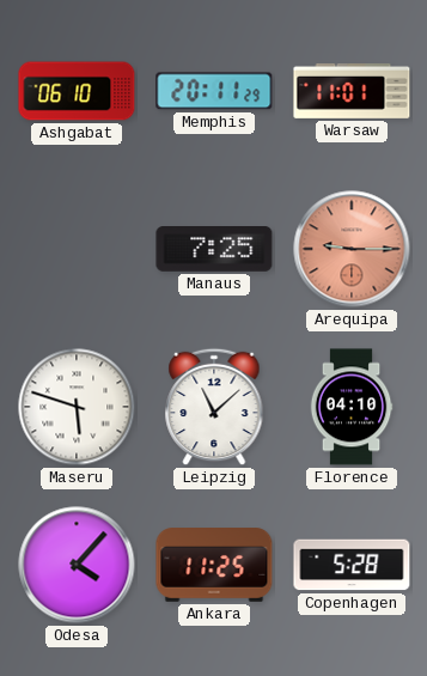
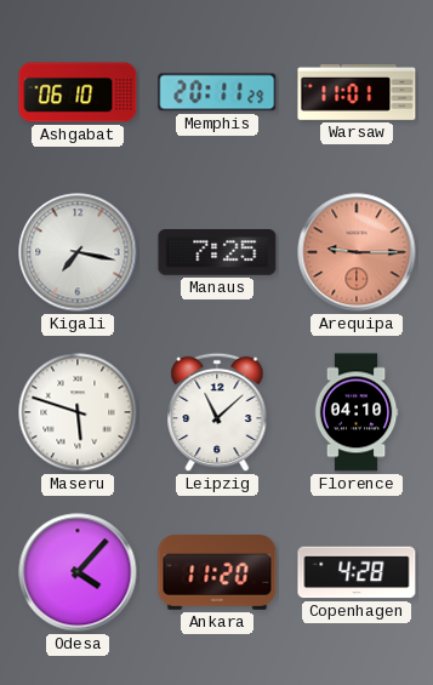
Kigali: none -> 7:17 (78, 252)
Ankara: 11:25 -> 11:20 (217, 572)
Copenhagen: 5:28 -> 4:28 (357, 572)
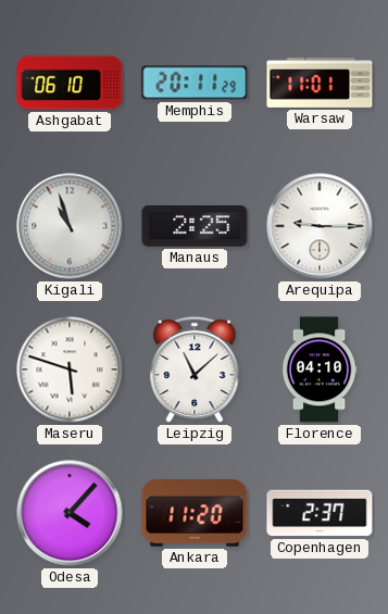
Kigali: 7:17 -> 10:57 (70, 226)
Manaus: 7:25 -> 2:25 (195, 226)
Arequipa dial: salmon -> white (320, 226)
Copenhagen: 4:28 -> 2:37 (320, 513)
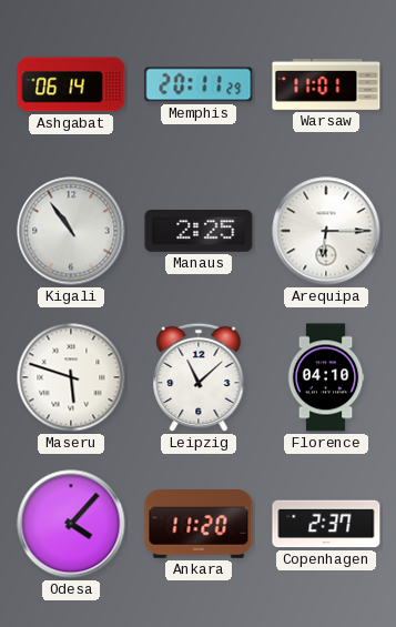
Ashgabat: 06:10 -> 06:14 (71, 84)
Kigali: 10:57 -> 10:54 (71, 231)
Arequipa: 9:15 -> 6:15 (326, 231)
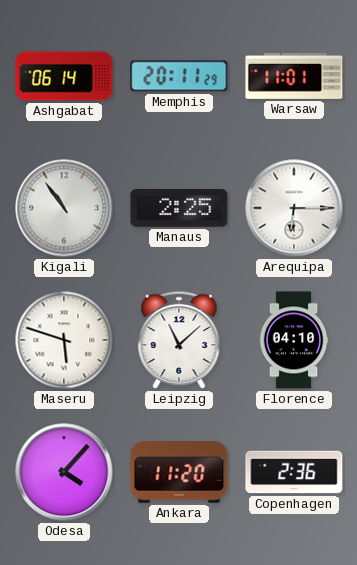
Copenhagen: 2:37 -> 2:36 (294, 472)
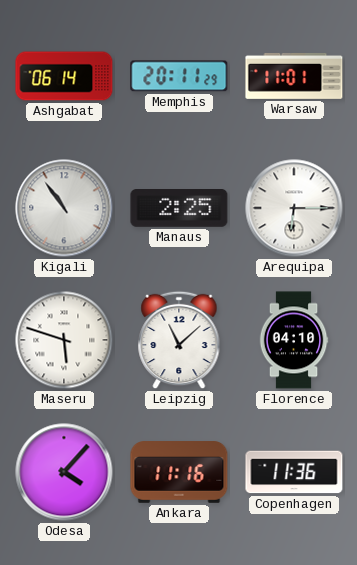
Ankara: 11:20 -> 11:16 (179, 472)
Copenhagen: 2:36 -> 11:36 (294, 472)
